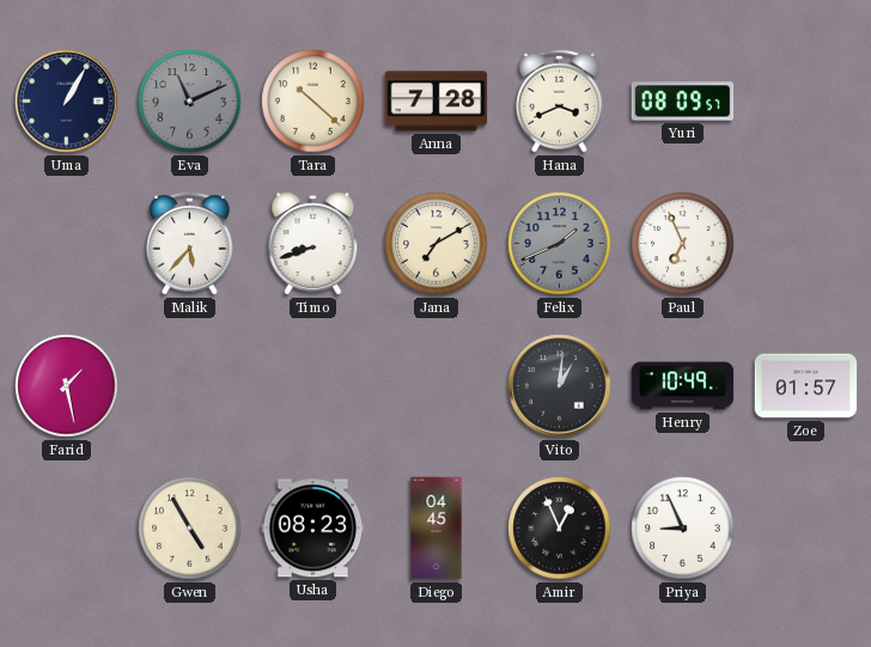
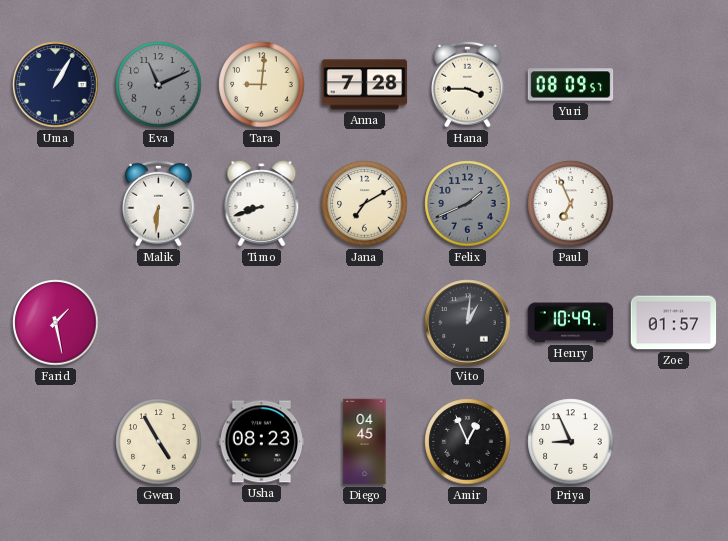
Tara: 10:22 -> 9:01 (262, 85)
Hana: 3:41 -> 3:45 (468, 84)
Malik: 5:37 -> 6:31 (159, 203)
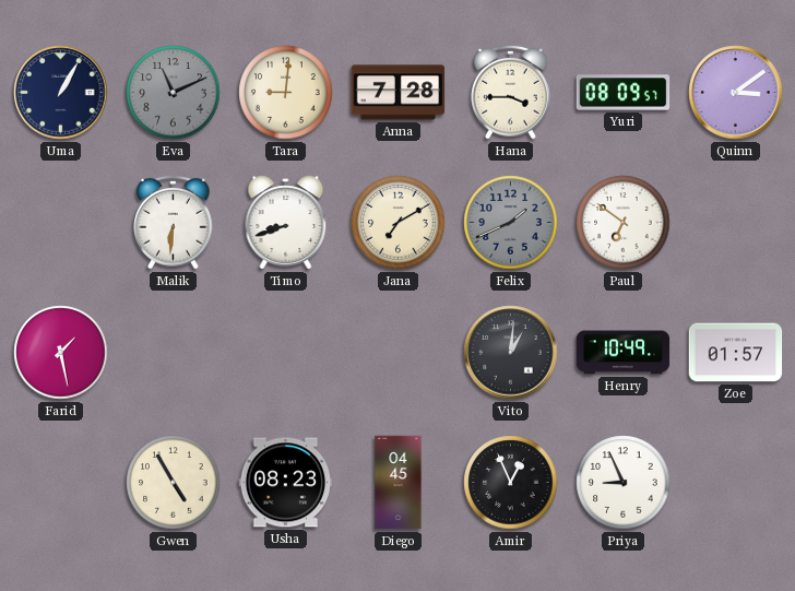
Quinn: none -> 3:09 (736, 93)
Paul: 6:56 -> 6:51 (624, 223)
